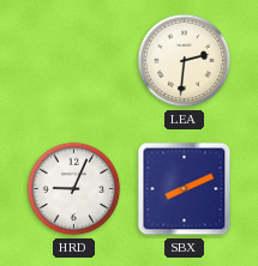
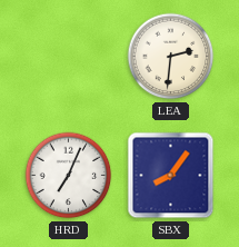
HRD: 9:04 -> 7:04 (69, 176)
SBX: 8:11 -> 8:06 (171, 176)
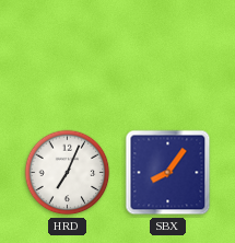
LEA: 2:31 -> none (171, 57)
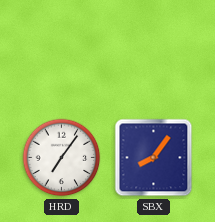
HRD: 7:04 -> 7:06 (62, 158)
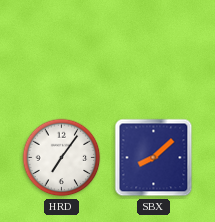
SBX: 8:06 -> 8:08 (154, 158)
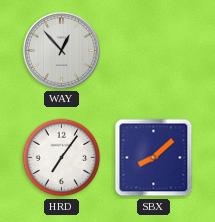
WAY: none -> 12:53 (61, 50)
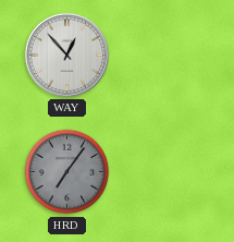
HRD dial: white -> grey (67, 172)
SBX: 8:08 -> none (154, 158)
